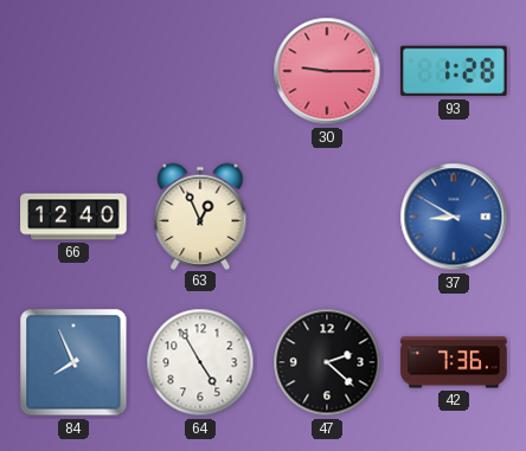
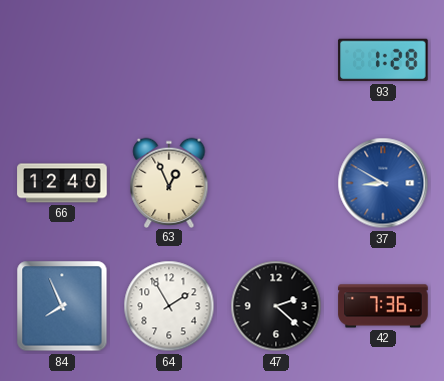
30: 9:15 -> none (327, 71)
64: 4:55 -> 1:55 (169, 306)
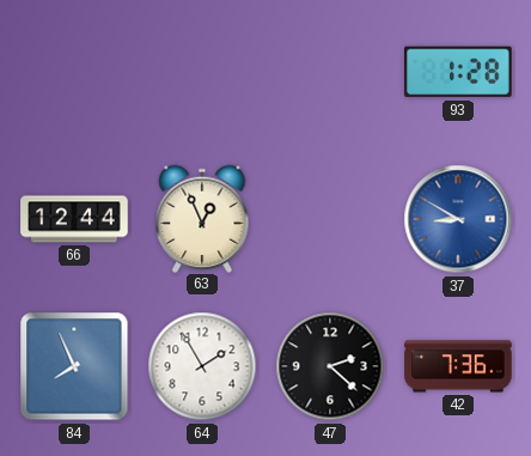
66: 12:40 -> 12:44 (74, 219)
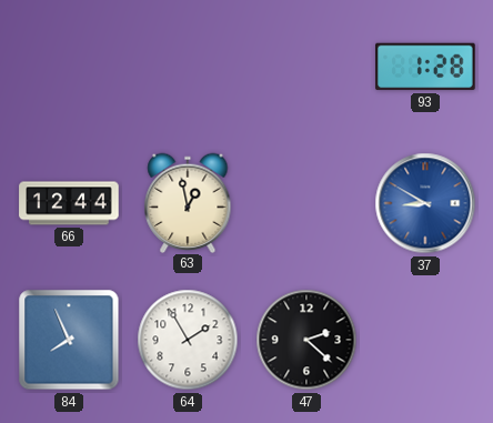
63: 12:56 -> 12:58 (188, 202)
42: 7:36 -> none (458, 366)
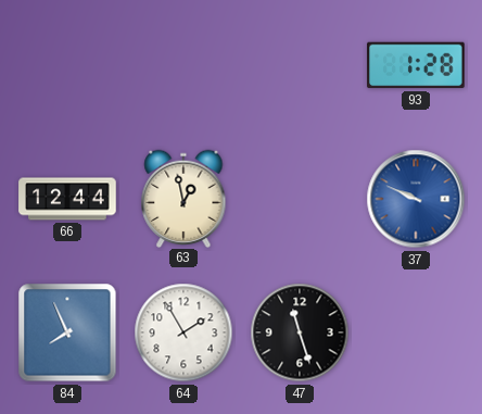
37: 8:50 -> 9:49 (416, 199)
47: 2:22 -> 11:27 (300, 333)
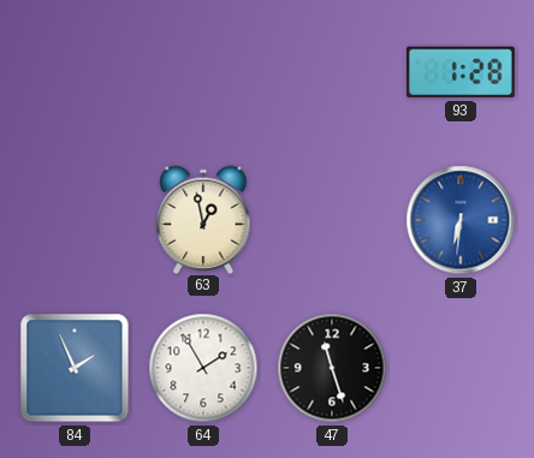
66: 12:44 -> none (67, 199)
37: 9:49 -> 6:31 (461, 220)
84: 7:56 -> 1:56 (75, 368)
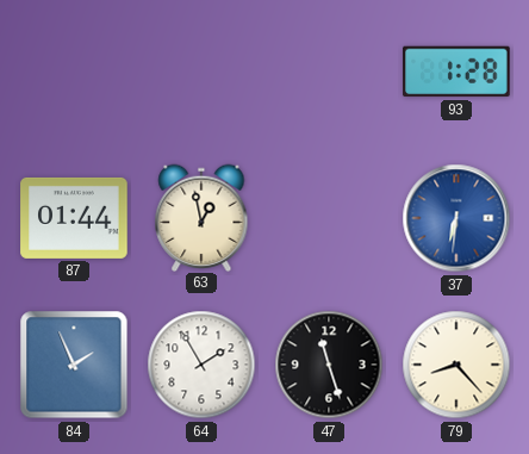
87: none -> 01:44 (74, 218)
79: none -> 8:23 (456, 365)
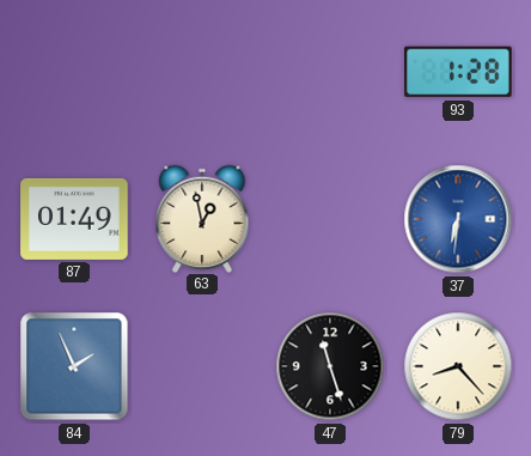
87: 01:44 -> 01:49 (74, 219)
64: 1:55 -> none (201, 365)
